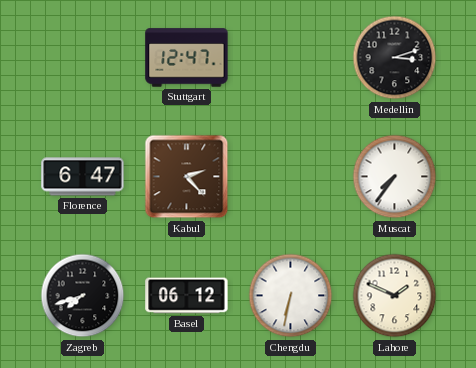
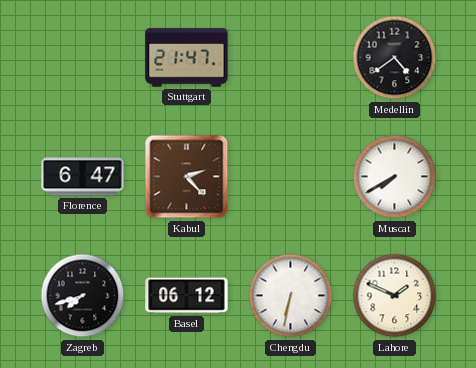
Stuttgart: 12:47 -> 21:47 (187, 58)
Medellin: 3:12 -> 4:39 (395, 58)
Muscat: 7:36 -> 7:40 (395, 177)
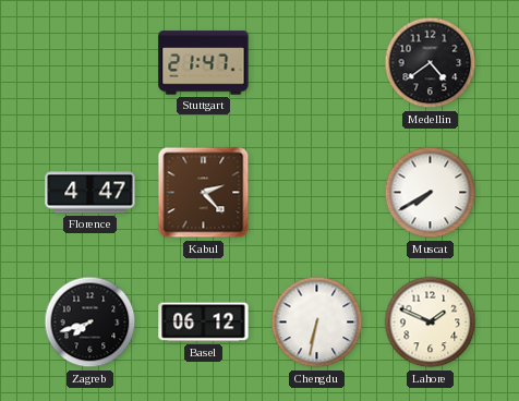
Florence: 6:47 -> 4:47 (90, 193)
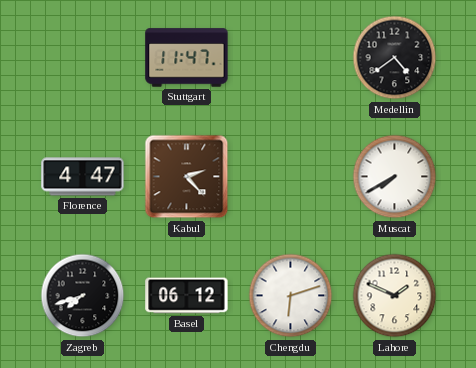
Stuttgart: 21:47 -> 11:47 (187, 58)
Chengdu: 6:32 -> 6:12 (291, 296)
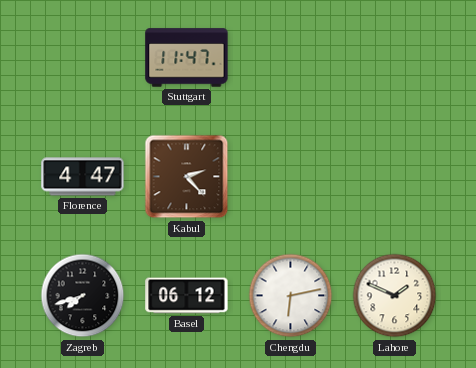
Medellin: 4:39 -> none (395, 58)
Muscat: 7:40 -> none (395, 177)
Chengdu: 6:12 -> 6:13 (291, 296)
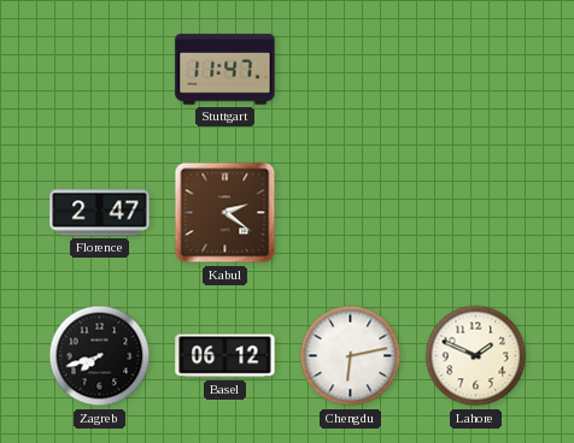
Florence: 4:47 -> 2:47 (100, 213)
Kabul: 2:23 -> 2:21 (225, 213)
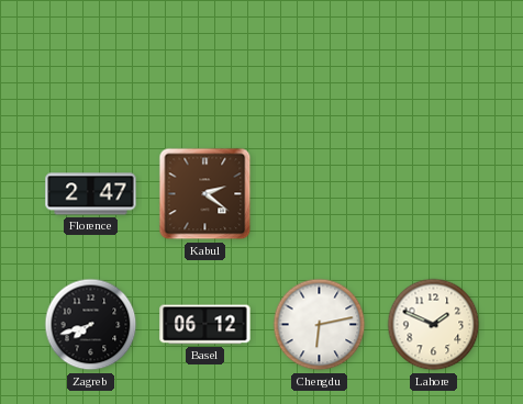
Stuttgart: 11:47 -> none (225, 70)
